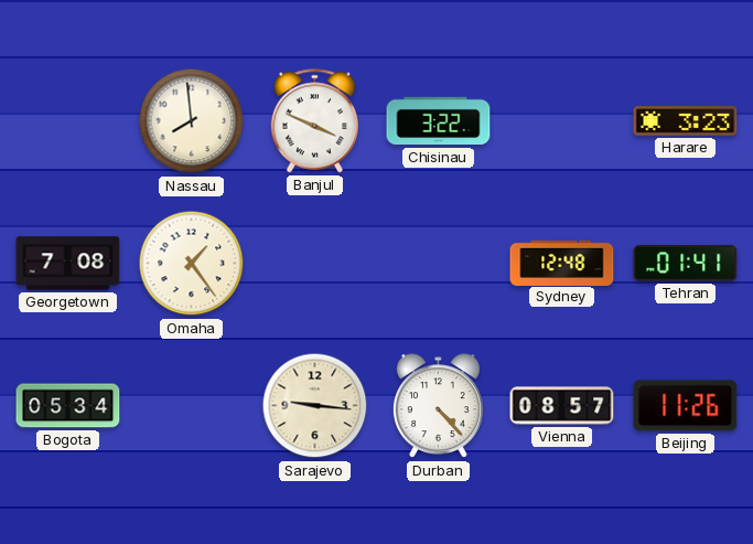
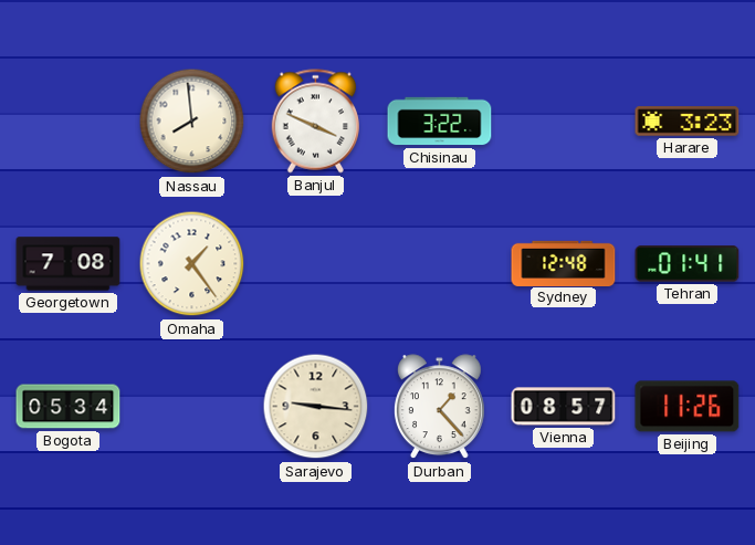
Durban: 4:23 -> 1:23 (439, 407)
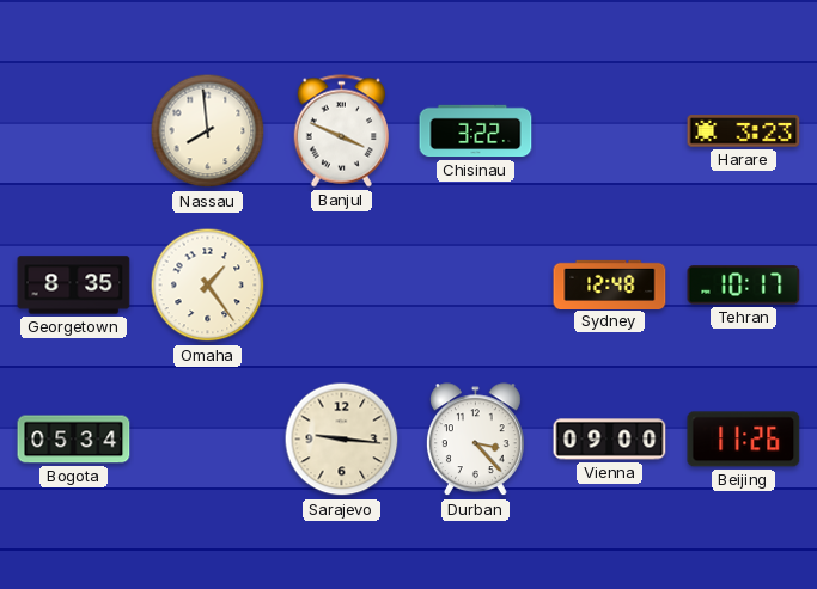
Georgetown: 7:08 -> 8:35 (74, 286)
Tehran: 01:41 -> 10:17 (744, 286)
Durban: 1:23 -> 3:23 (475, 440)
Vienna: 08:57 -> 09:00 (610, 440)
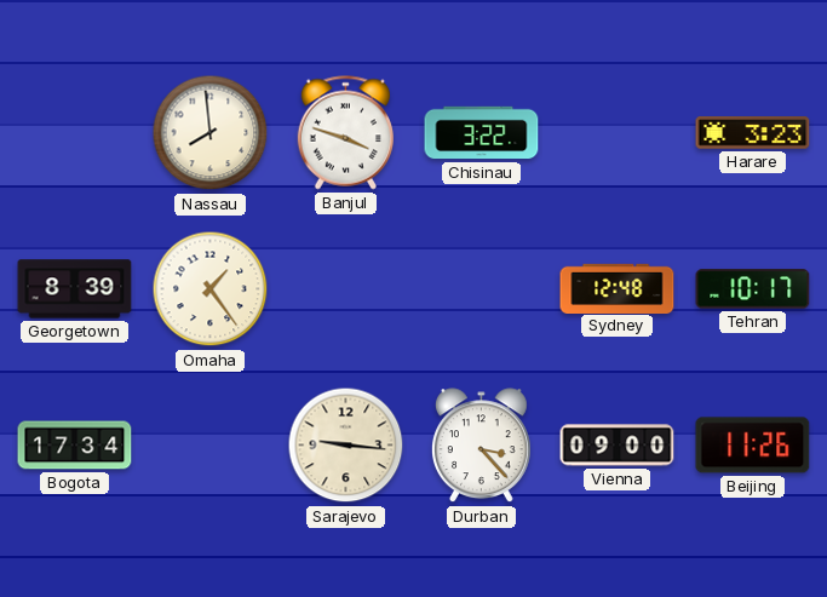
Banjul: 3:49 -> 3:48 (345, 133)
Georgetown: 8:35 -> 8:39 (75, 289)
Bogota: 05:34 -> 17:34 (75, 446)
